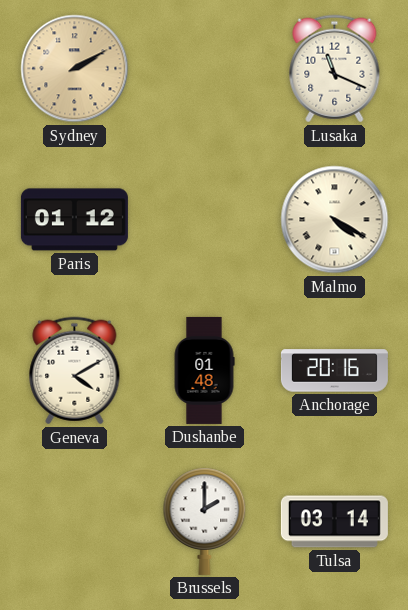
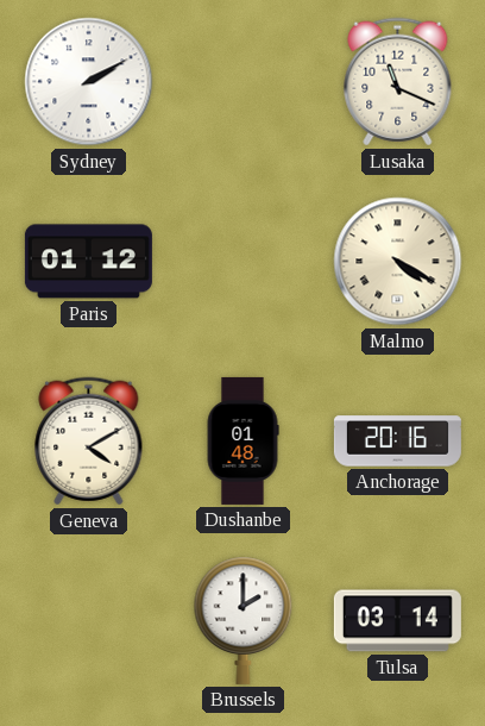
Sydney dial: champagne -> white (89, 82)
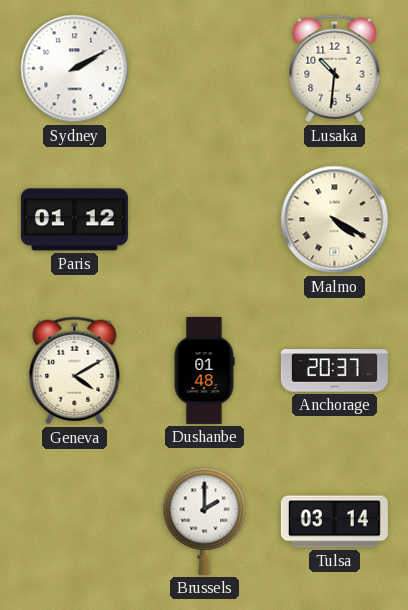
Lusaka: 11:19 -> 10:31 (335, 69)
Anchorage: 20:16 -> 20:37 (334, 371)
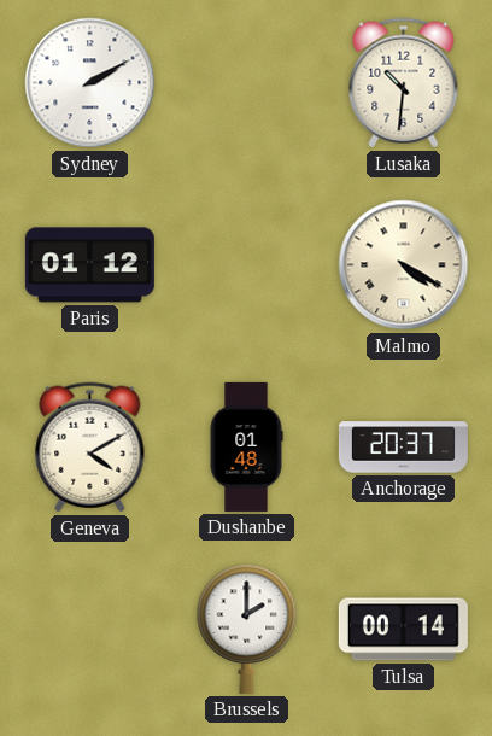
Tulsa: 03:14 -> 00:14 (403, 630)
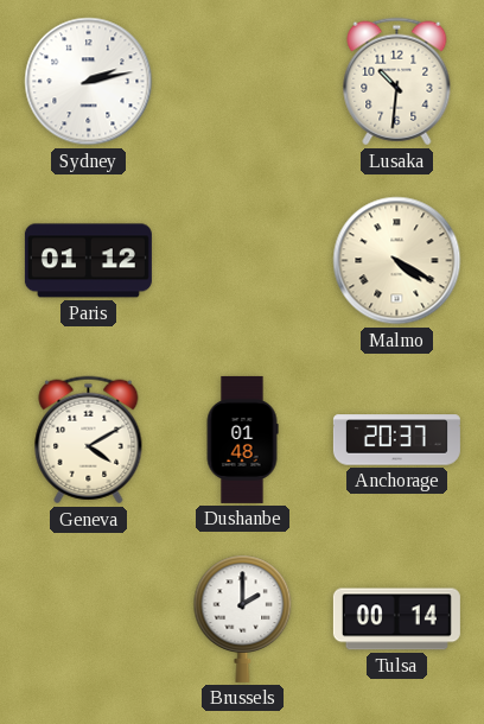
Sydney: 2:10 -> 2:13 (89, 82)
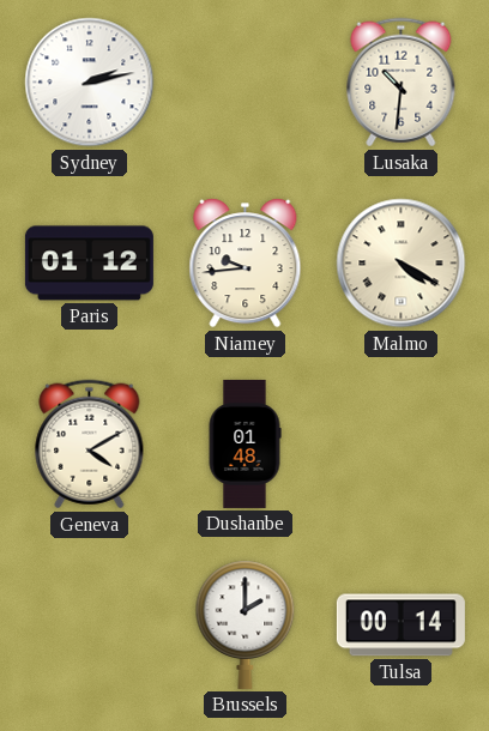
Niamey: none -> 9:44 (246, 264)
Anchorage: 20:37 -> none (396, 440)
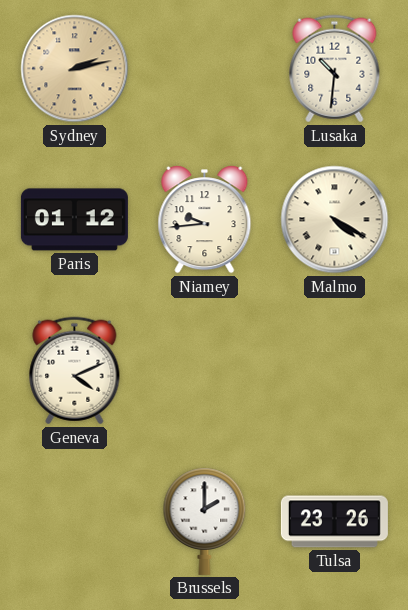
Sydney dial: white -> champagne (75, 69)
Geneva: 4:10 -> 4:11 (75, 371)
Dushanbe: 01:48 -> none (244, 443)
Tulsa: 00:14 -> 23:26 (334, 522)
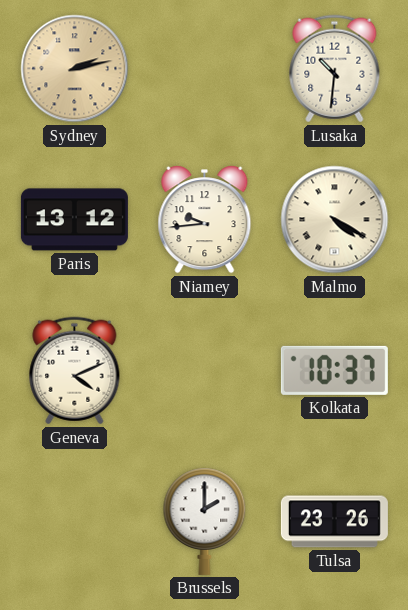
Paris: 01:12 -> 13:12 (74, 220)
Kolkata: none -> 10:37 (334, 370)
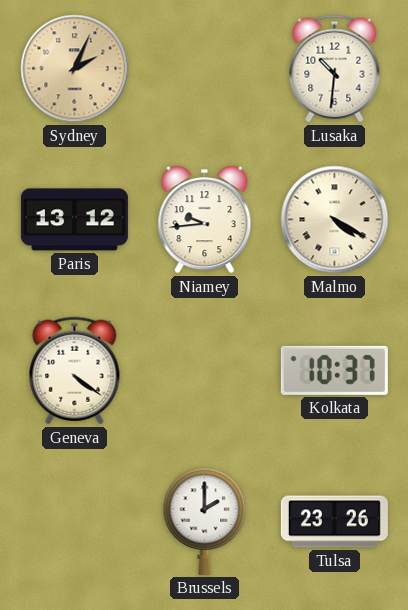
Sydney: 2:13 -> 2:04 (75, 69)
Geneva: 4:11 -> 4:21 (75, 371)
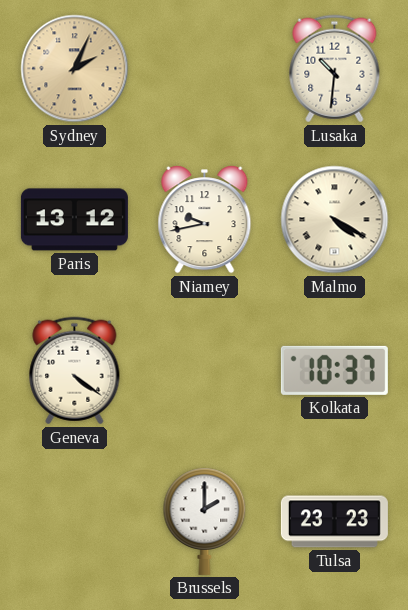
Niamey: 9:44 -> 9:43 (205, 220)
Tulsa: 23:26 -> 23:23 (334, 522)
